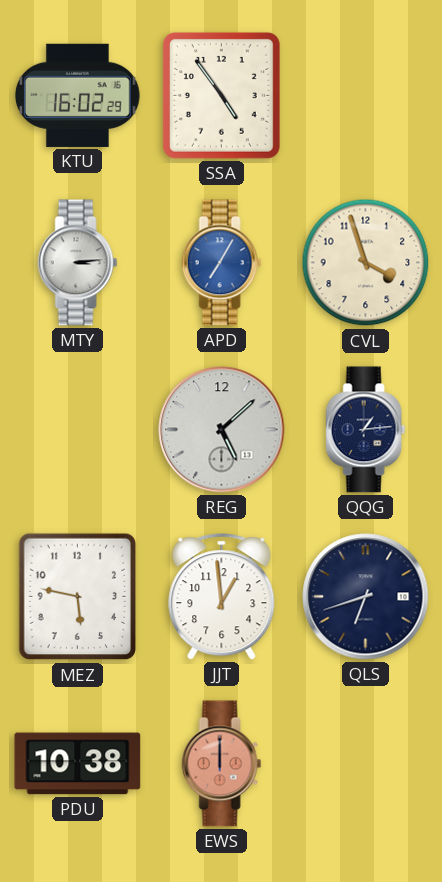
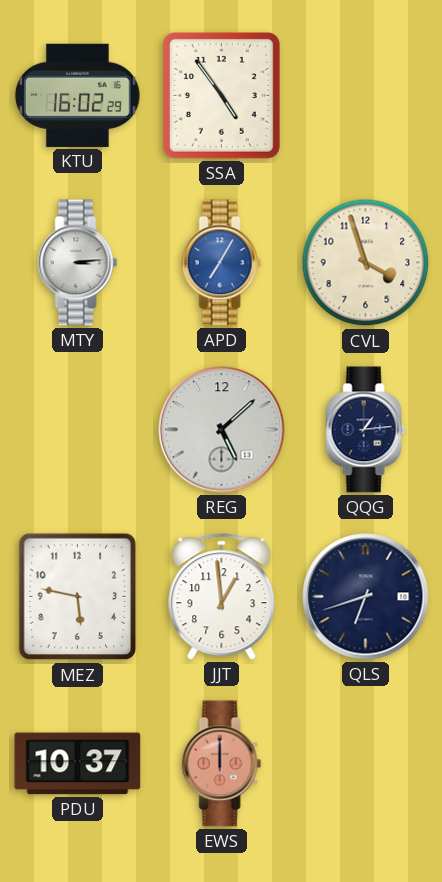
PDU: 10:38 -> 10:37 (78, 764)
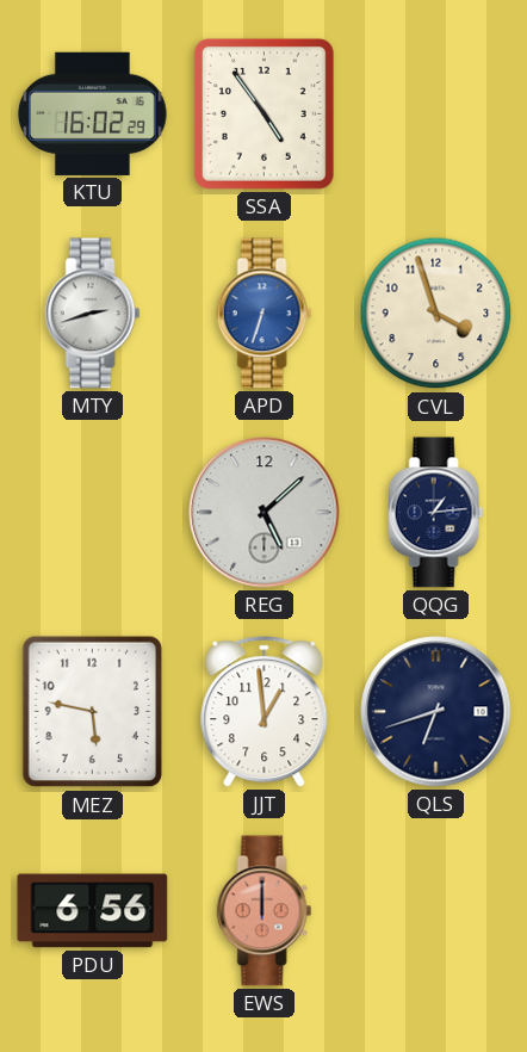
MTY: 3:14 -> 2:42 (93, 314)
APD: 7:05 -> 6:33 (265, 314)
PDU: 10:37 -> 6:56 (93, 911)
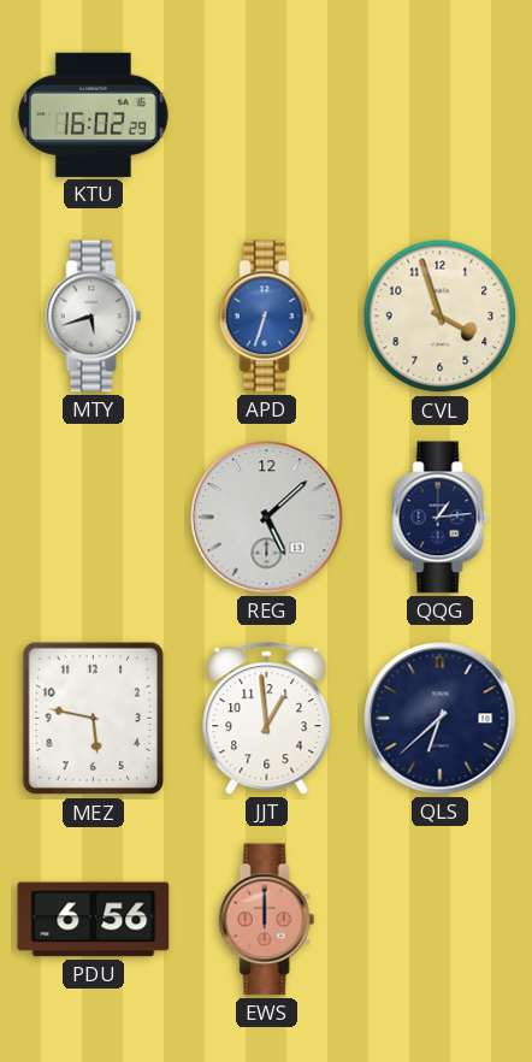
SSA: 4:54 -> none (263, 113)
MTY: 2:42 -> 5:42 (94, 317)
QLS: 6:42 -> 6:38 (441, 719)
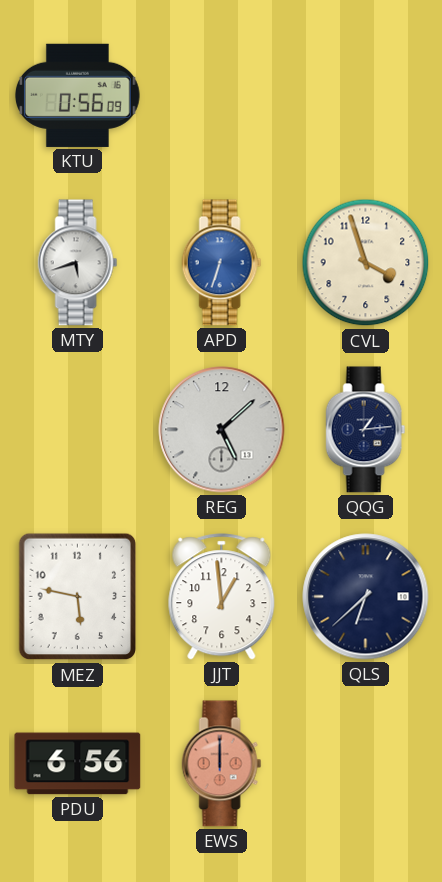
KTU: 16:02 -> 0:56 (77, 95)
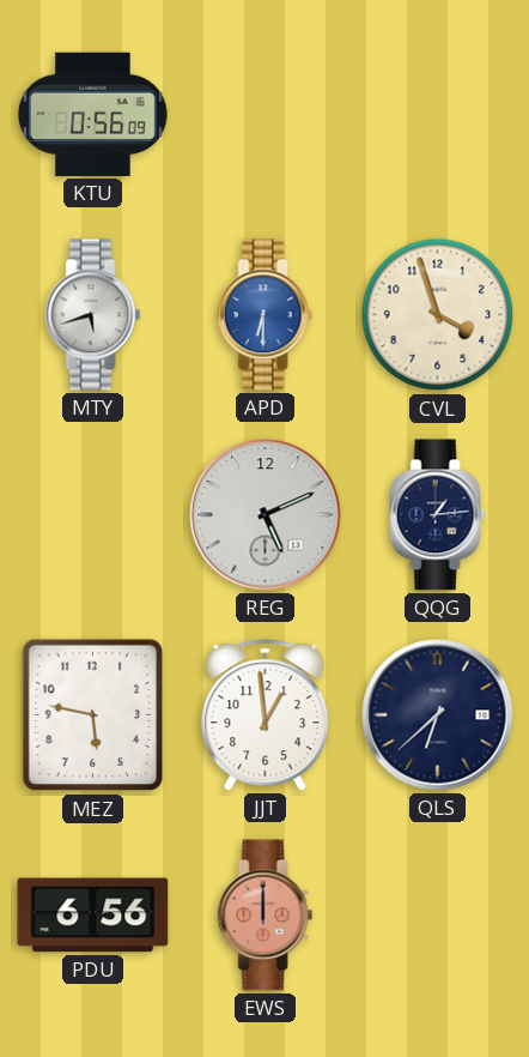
APD: 6:33 -> 6:30 (266, 315)
REG: 5:08 -> 5:11 (266, 515)
